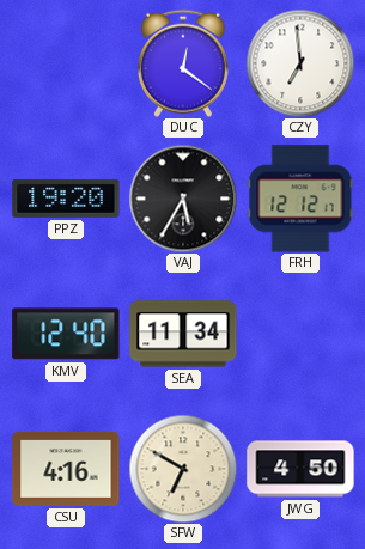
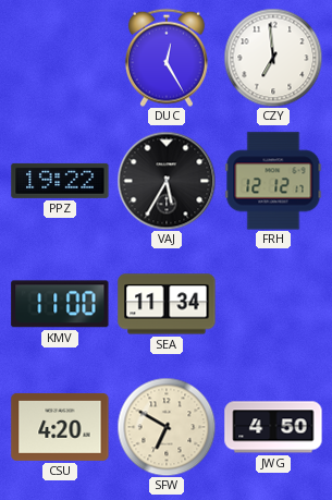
DUC: 12:21 -> 12:25 (167, 58)
PPZ: 19:20 -> 19:22 (60, 181)
KMV: 12:40 -> 11:00 (60, 304)
CSU: 4:16 -> 4:20 (60, 427)
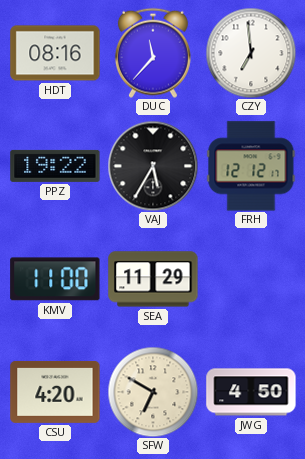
HDT: none -> 08:16 (55, 53)
DUC: 12:25 -> 11:37 (153, 53)
SEA: 11:34 -> 11:29 (153, 279)
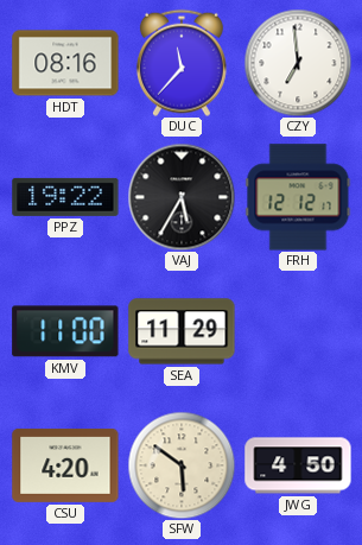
SFW: 6:50 -> 5:51 (182, 465)
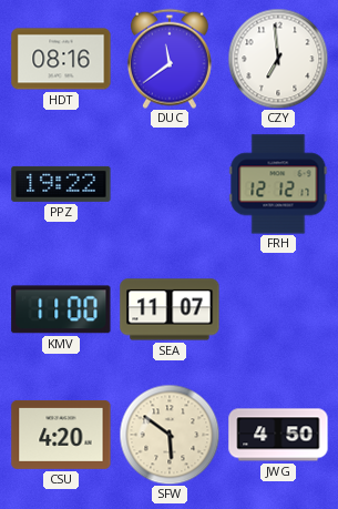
DUC: 11:37 -> 11:39 (170, 59)
VAJ: 5:35 -> none (182, 197)
SEA: 11:29 -> 11:07 (170, 309)
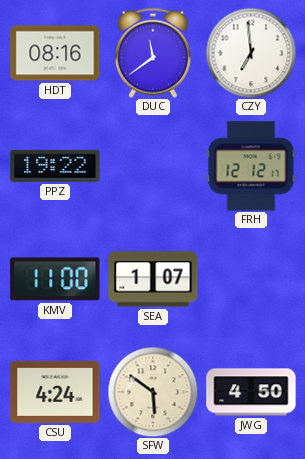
SEA: 11:07 -> 1:07 (153, 279)
CSU: 4:20 -> 4:24 (55, 392)
